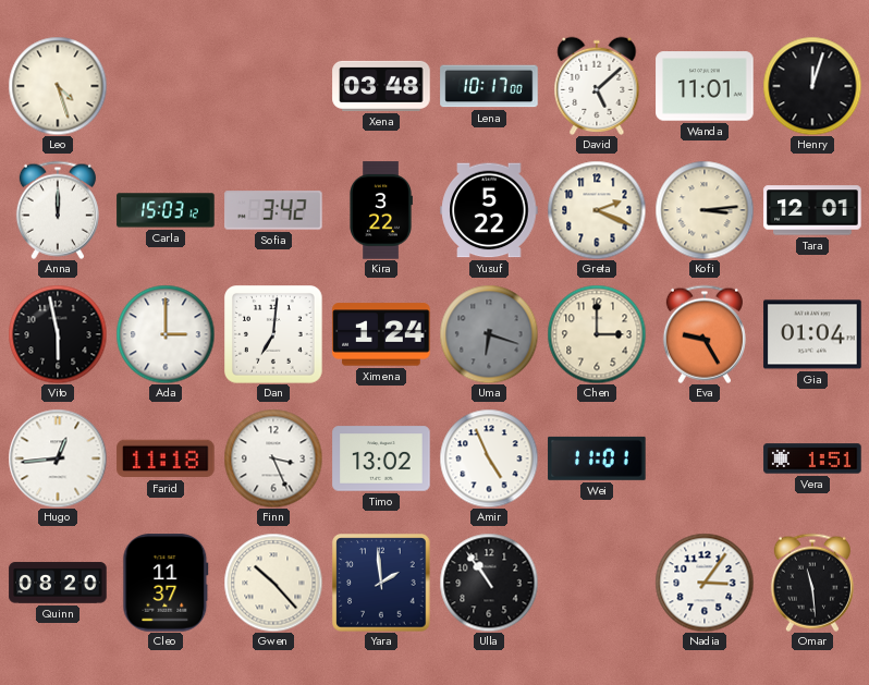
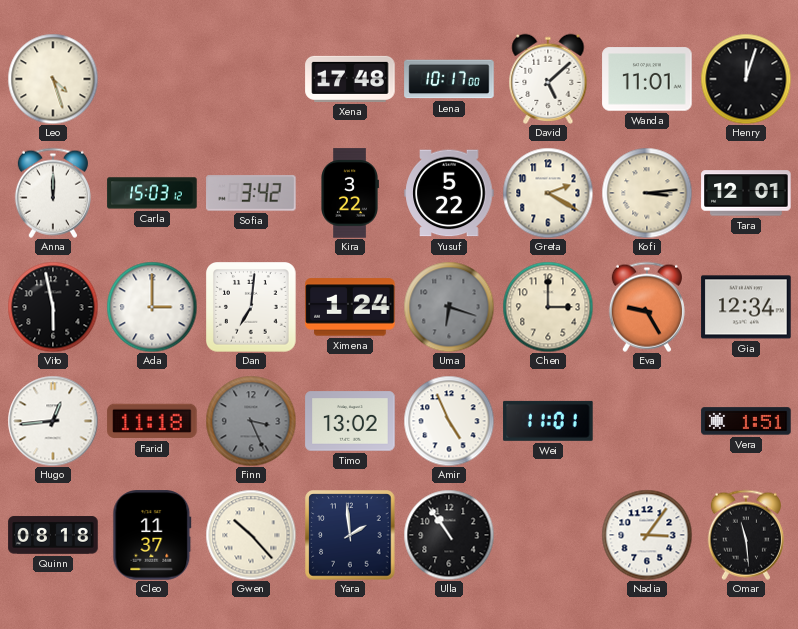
Xena: 03:48 -> 17:48 (350, 79)
Greta: 2:19 -> 2:20 (548, 193)
Gia: 01:04 -> 12:34 (746, 307)
Finn dial: white -> grey (251, 421)
Quinn: 08:20 -> 08:18 (53, 535)
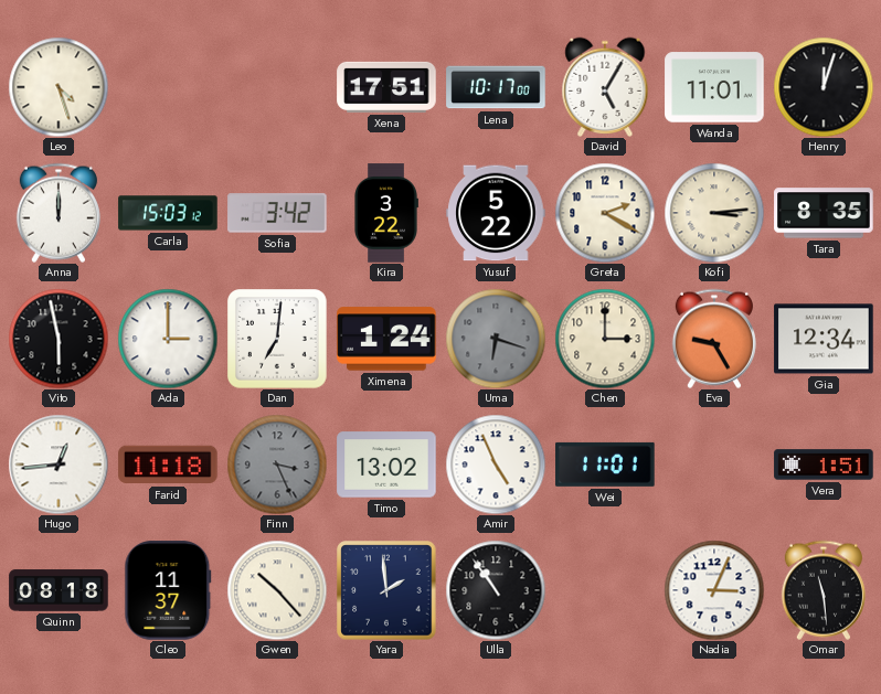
Xena: 17:48 -> 17:51 (386, 87)
David: 5:08 -> 5:05 (605, 86)
Tara: 12:01 -> 8:35 (824, 213)
Nadia: 3:06 -> 3:04 (714, 590)
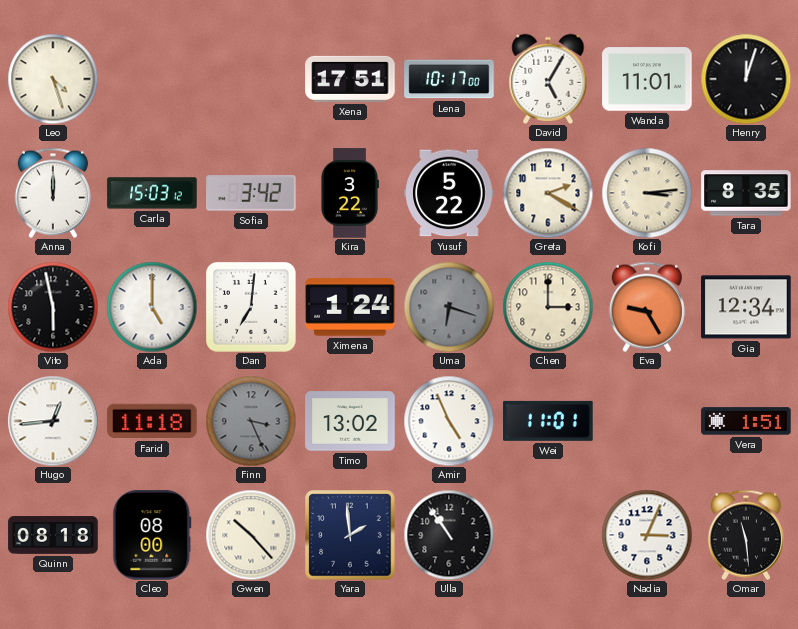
Ada: 3:00 -> 5:00 (152, 307)
Cleo: 11:37 -> 08:00 (152, 535)
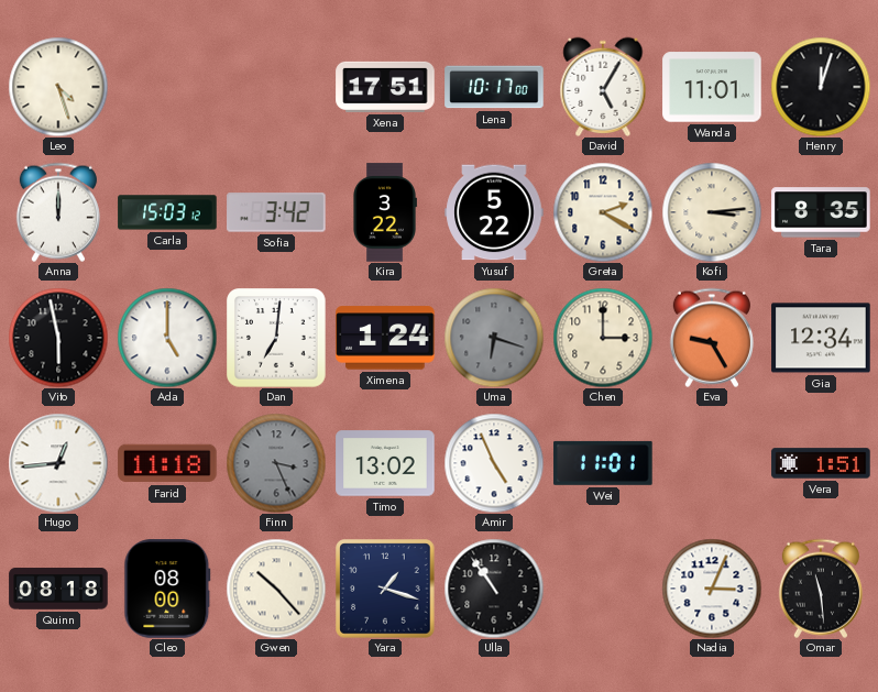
Yara: 1:59 -> 1:18 (385, 589)
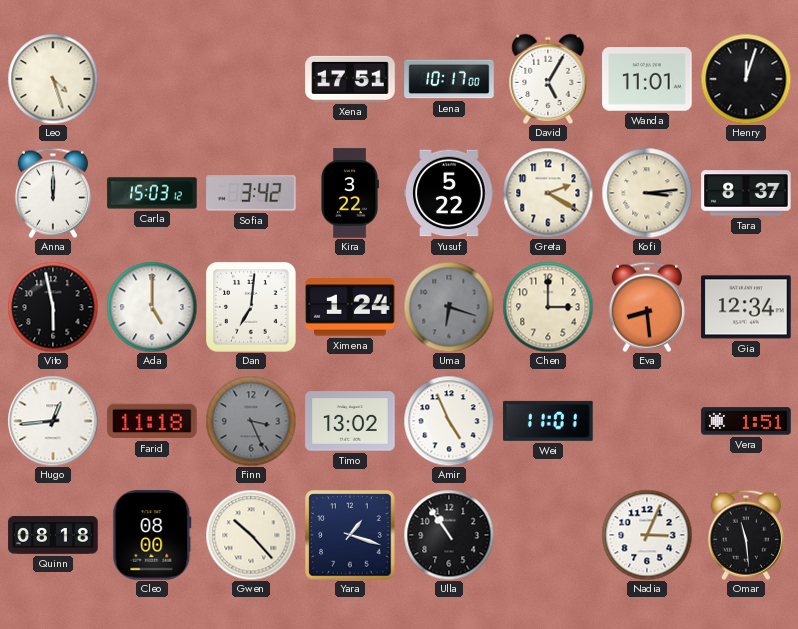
Tara: 8:35 -> 8:37 (746, 193)
Eva: 9:25 -> 8:29 (647, 307)
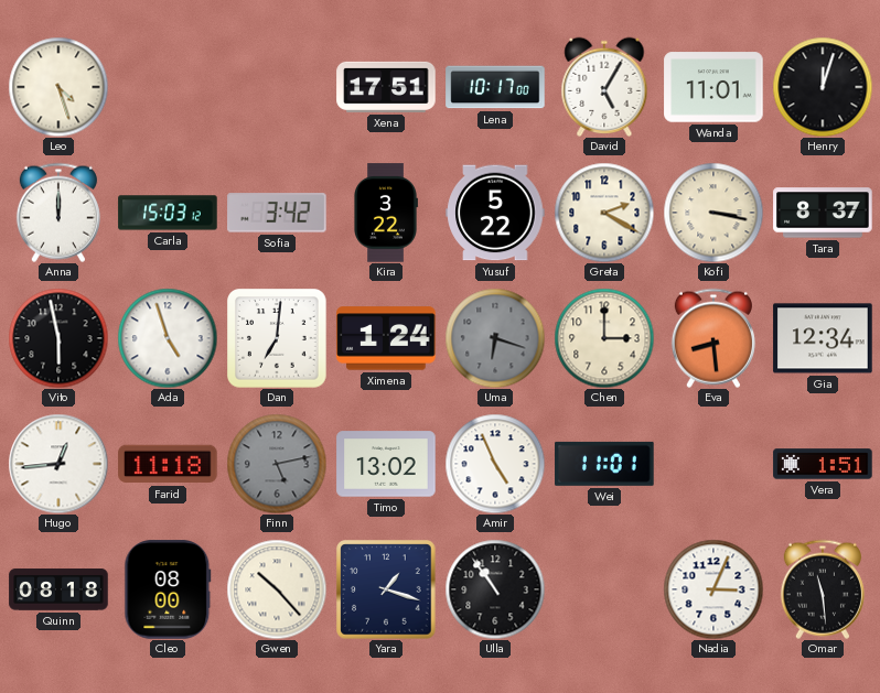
Kofi: 3:14 -> 3:17 (713, 213)
Ada: 5:00 -> 4:57 (168, 338)
Finn: 3:26 -> 5:13 (277, 464)
